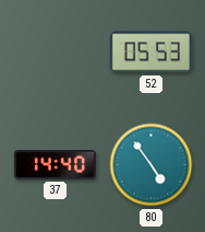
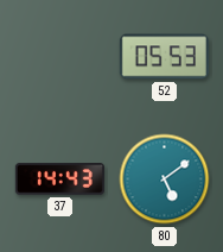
37: 14:40 -> 14:43 (59, 179)
80: 4:54 -> 5:09 (165, 179)
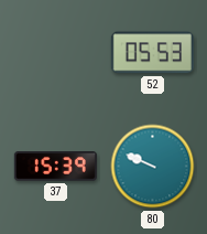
37: 14:43 -> 15:39 (55, 167)
80: 5:09 -> 9:49 (153, 167)
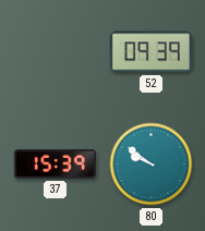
52: 05:53 -> 09:39 (150, 52)
80: 9:49 -> 9:51 (152, 165)
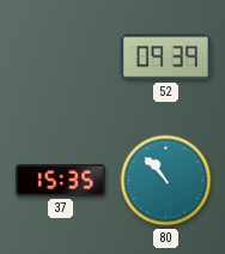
37: 15:39 -> 15:35 (60, 181)
80: 9:51 -> 10:53 (166, 181)
